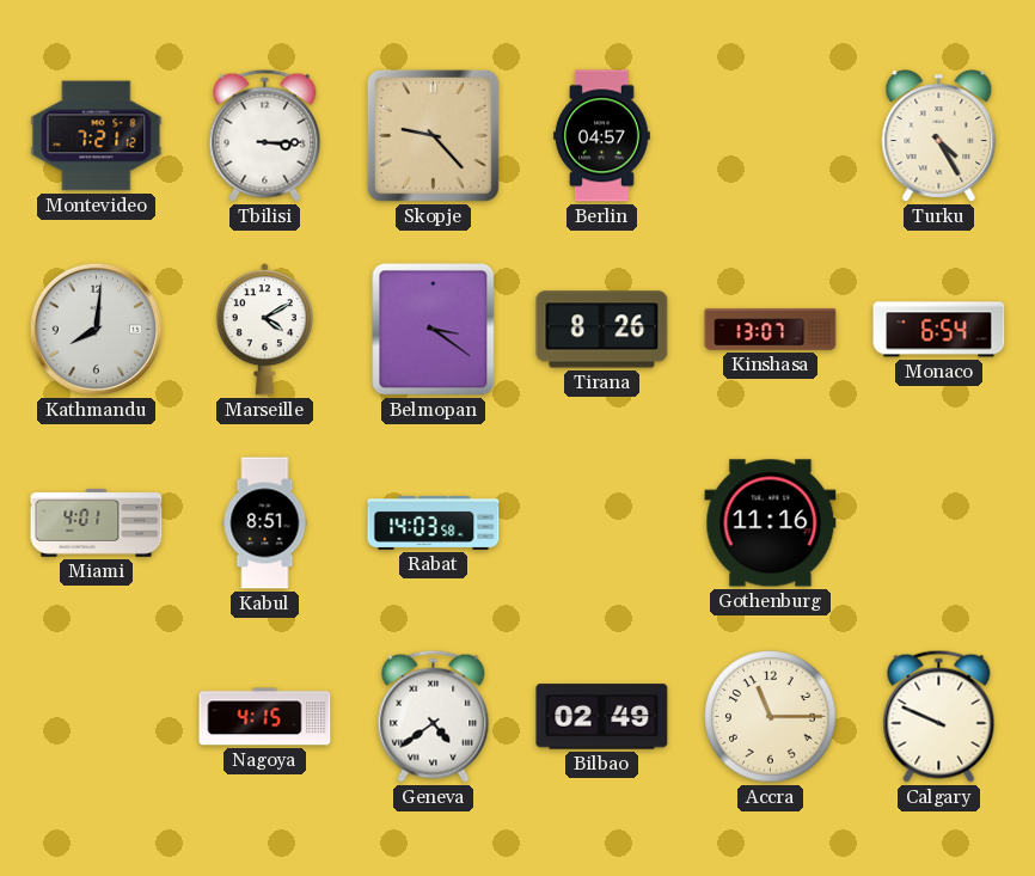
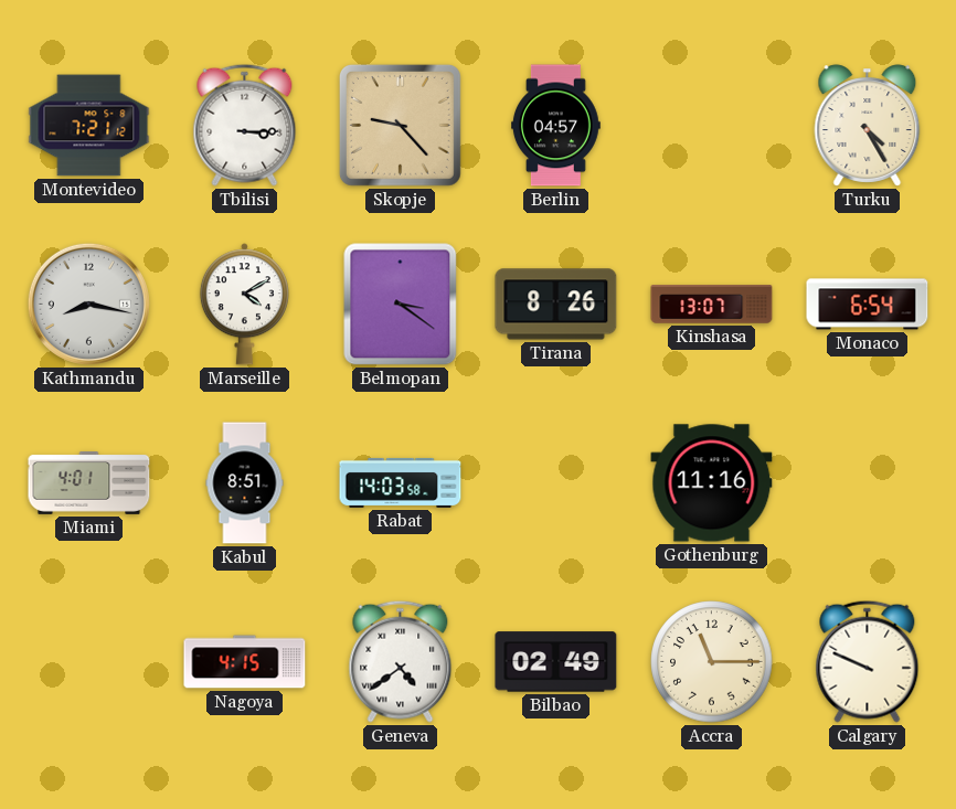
Kathmandu: 8:01 -> 8:17 (88, 304)
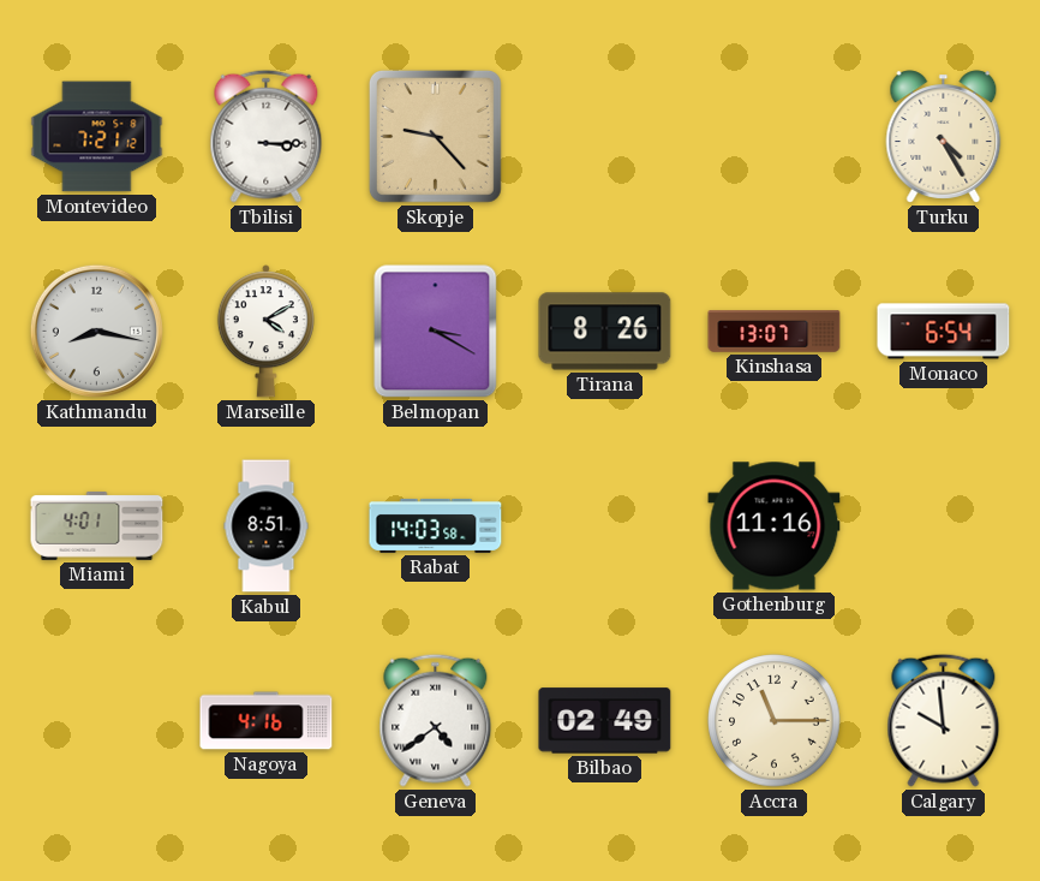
Berlin: 04:57 -> none (556, 126)
Belmopan: 3:21 -> 3:20 (436, 332)
Nagoya: 4:15 -> 4:16 (267, 721)
Calgary: 9:49 -> 9:59 (944, 720)
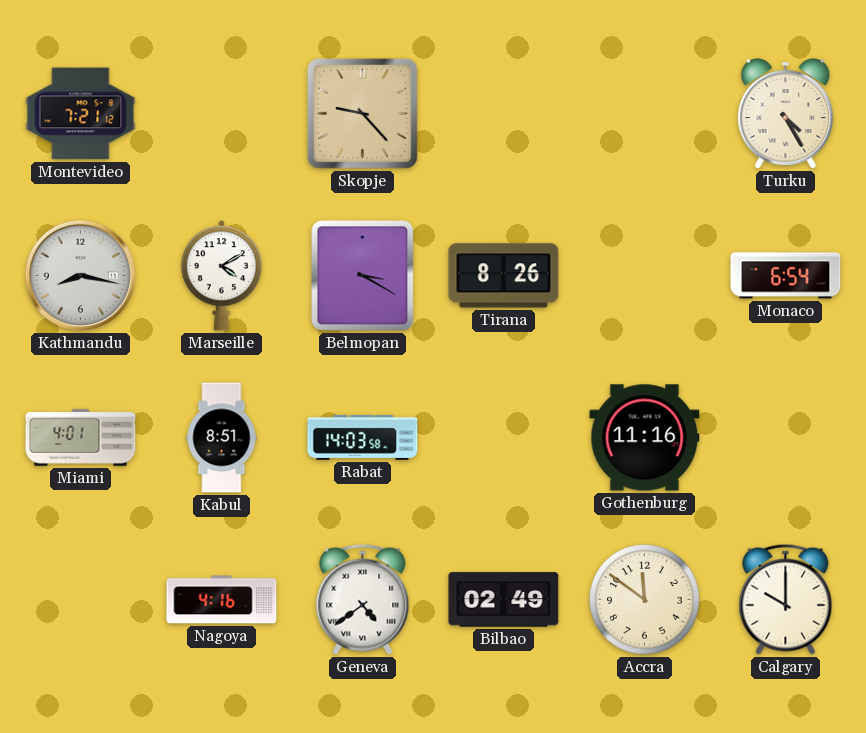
Tbilisi: 3:15 -> none (267, 136)
Kinshasa: 13:07 -> none (775, 332)
Accra: 11:15 -> 11:51 (645, 600)
Calgary: 9:59 -> 10:00 (786, 599)
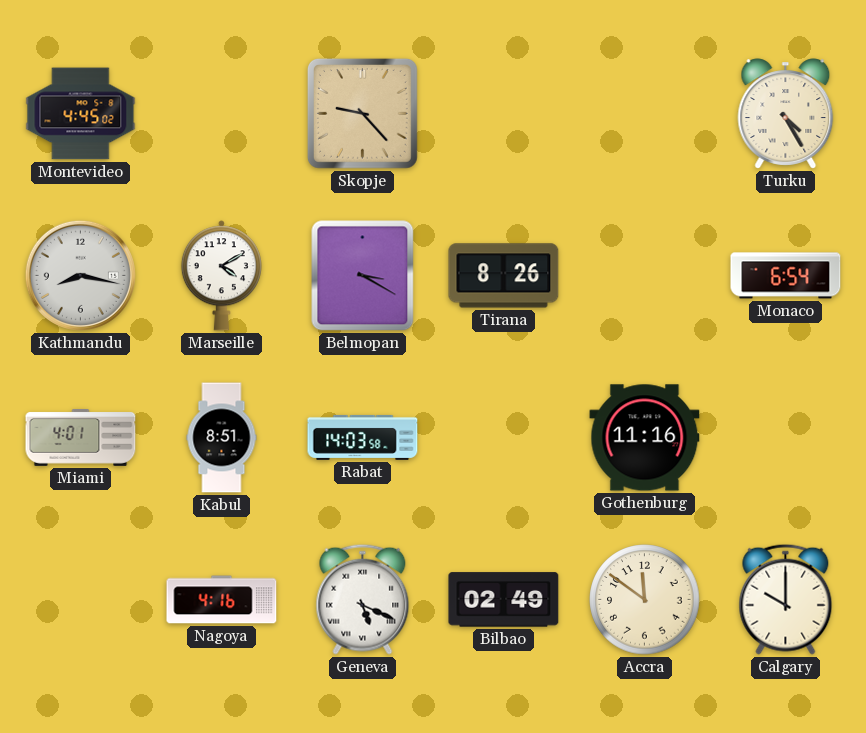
Montevideo: 7:21 -> 4:45 (81, 114)
Geneva: 4:39 -> 5:19 (363, 599)
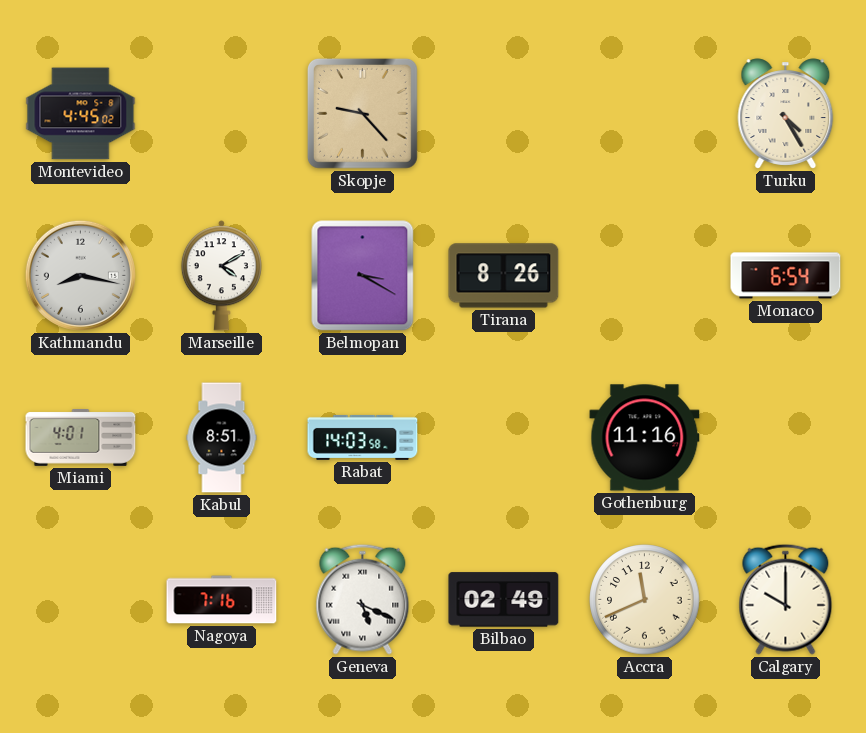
Nagoya: 4:16 -> 7:16 (222, 600)
Accra: 11:51 -> 11:41 (645, 600)
